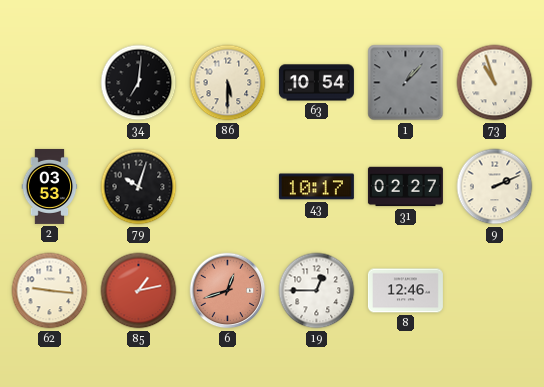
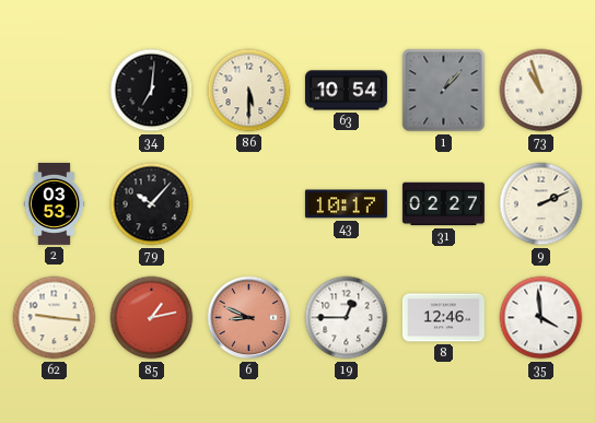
79: 10:03 -> 10:07 (152, 204)
6: 12:42 -> 8:49 (249, 318)
35: none -> 3:59 (541, 318)
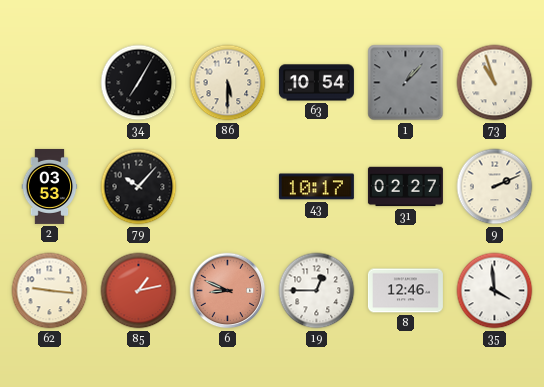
34: 7:01 -> 7:05 (139, 83)
